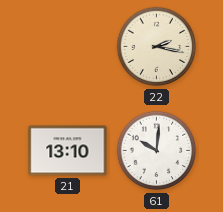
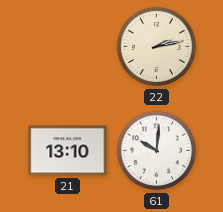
22: 2:17 -> 2:13 (157, 47)
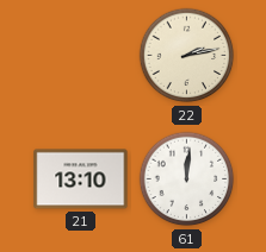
61: 10:01 -> 12:01 (187, 179)
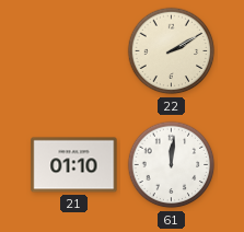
22: 2:13 -> 2:10 (172, 51)
21: 13:10 -> 01:10 (74, 165)
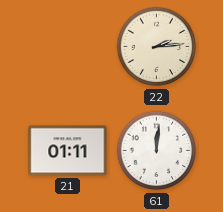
22: 2:10 -> 2:14 (157, 47)
21: 01:10 -> 01:11 (68, 151)
